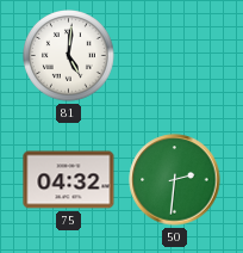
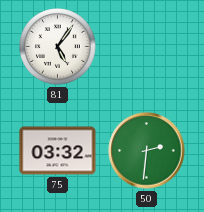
81: 5:01 -> 5:06 (58, 47)
75: 04:32 -> 03:32 (58, 151)
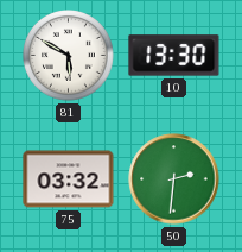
81: 5:06 -> 5:50 (69, 56)
10: none -> 13:30 (174, 56)
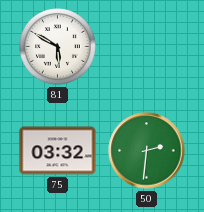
10: 13:30 -> none (174, 56)
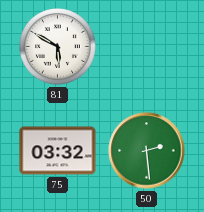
50: 2:31 -> 2:29 (147, 151)
